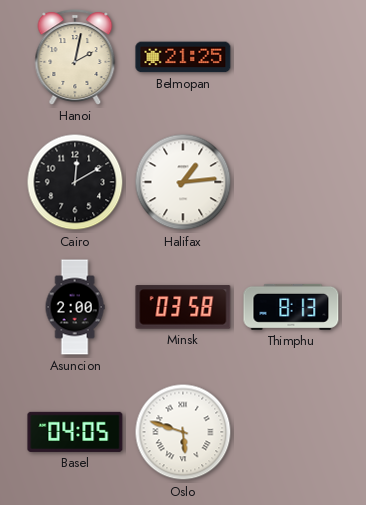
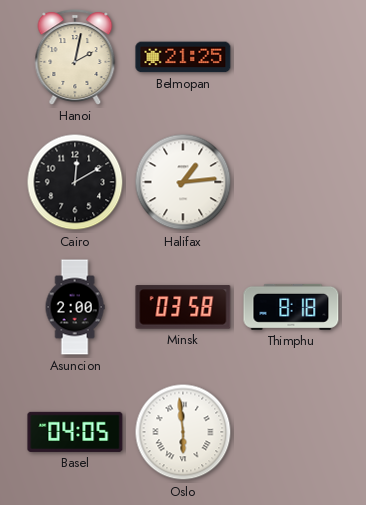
Thimphu: 8:13 -> 8:18 (291, 307)
Oslo: 5:48 -> 5:59 (183, 432)
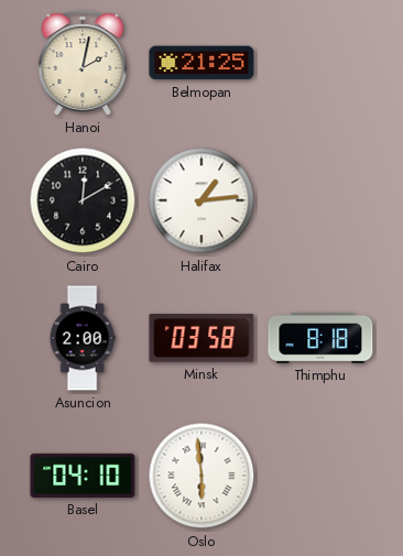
Basel: 04:05 -> 04:10 (83, 476)
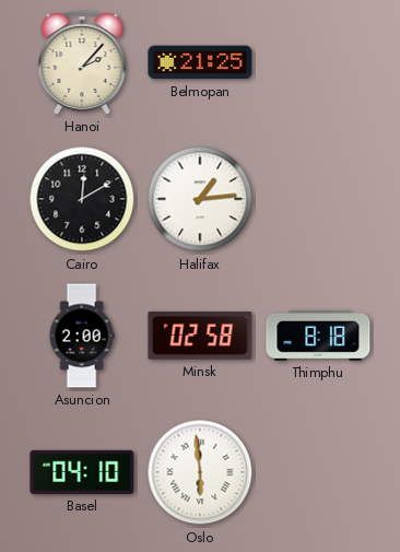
Hanoi: 2:02 -> 2:07 (82, 62)
Minsk: 03:58 -> 02:58 (200, 336)
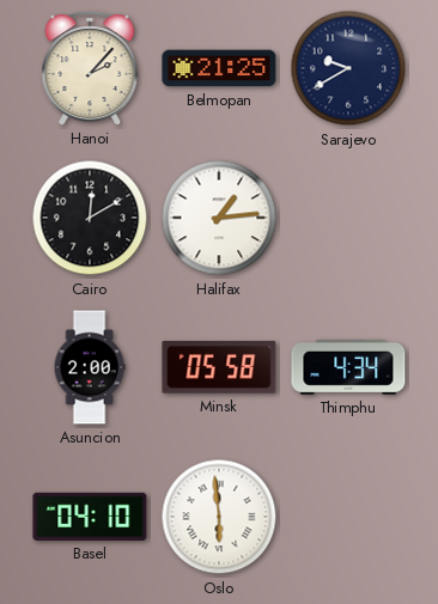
Sarajevo: none -> 9:40 (348, 68)
Minsk: 02:58 -> 05:58 (219, 367)
Thimphu: 8:18 -> 4:34 (348, 367)
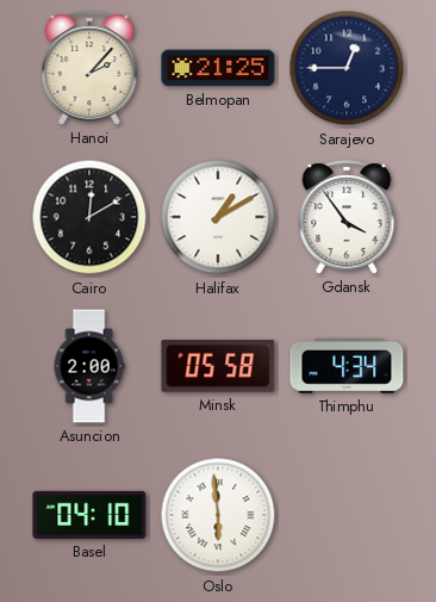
Sarajevo: 9:40 -> 12:45 (347, 68)
Halifax: 1:14 -> 1:10 (218, 217)
Gdansk: none -> 3:54 (347, 217)
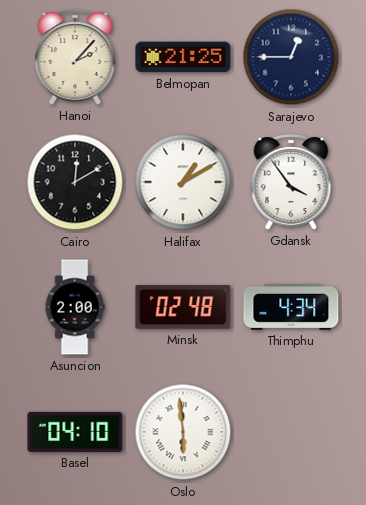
Minsk: 05:58 -> 02:48 (183, 307)
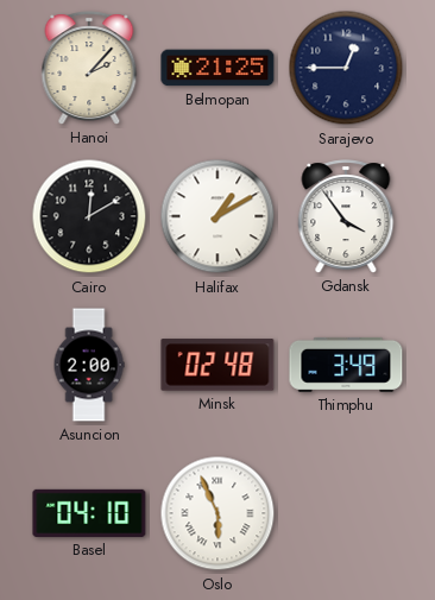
Thimphu: 4:34 -> 3:49 (346, 365)
Oslo: 5:59 -> 5:56 (218, 513)
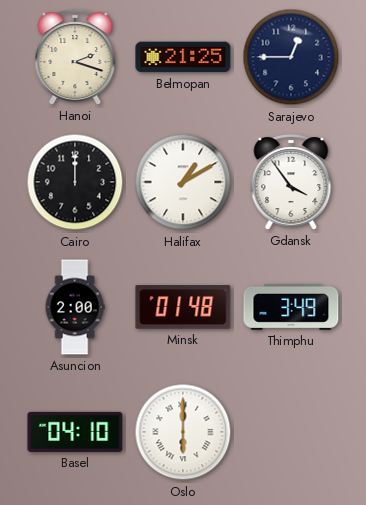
Hanoi: 2:07 -> 2:18 (75, 57)
Cairo: 12:10 -> 12:00 (75, 182)
Minsk: 02:48 -> 01:48 (183, 307)
Oslo: 5:56 -> 6:00 (183, 432)
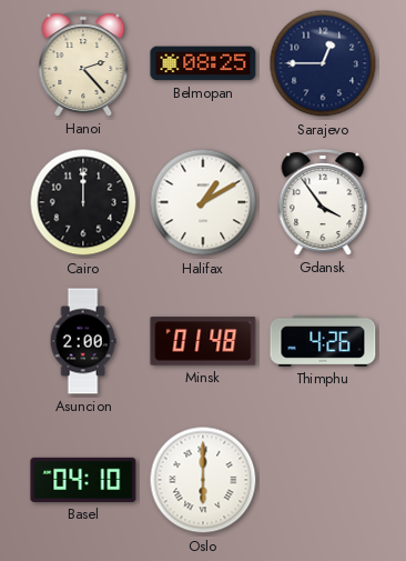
Hanoi: 2:18 -> 2:23 (83, 63)
Belmopan: 21:25 -> 08:25 (203, 63)
Thimphu: 3:49 -> 4:26 (323, 341)
